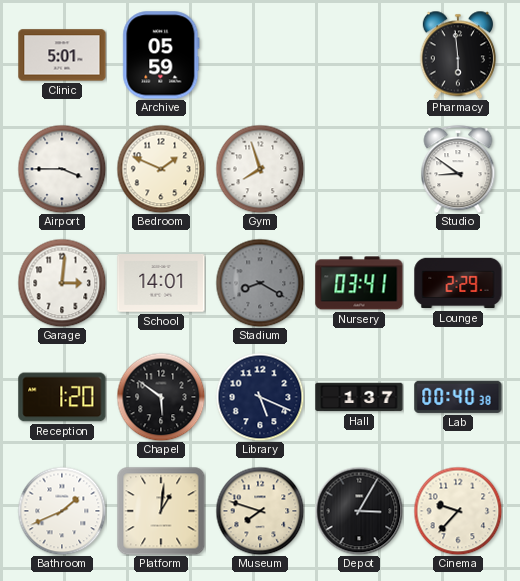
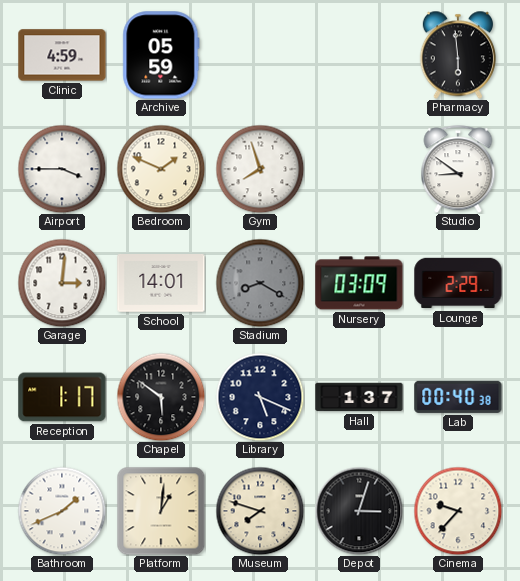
Clinic: 5:01 -> 4:59 (62, 55)
Nursery: 03:41 -> 03:09 (359, 283)
Reception: 1:20 -> 1:17 (62, 397)
Depot: 3:05 -> 3:03 (359, 511)
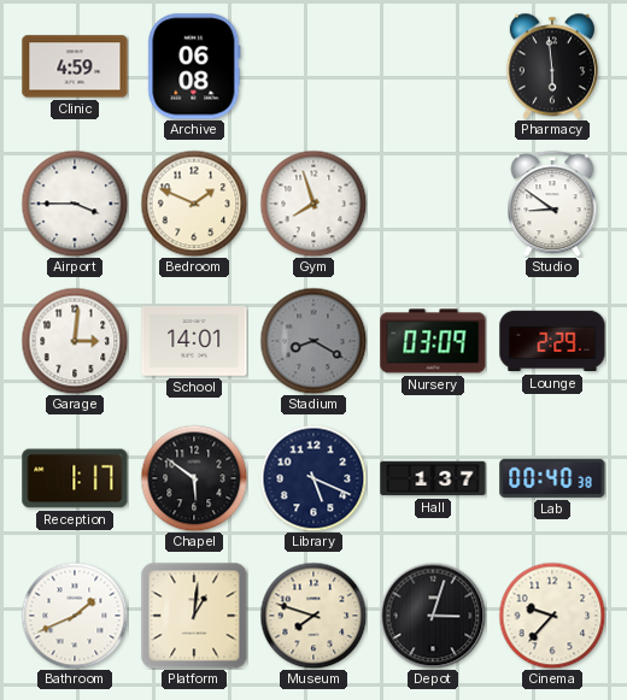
Archive: 05:59 -> 06:08 (194, 66)
